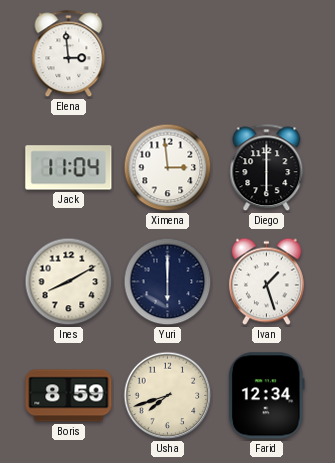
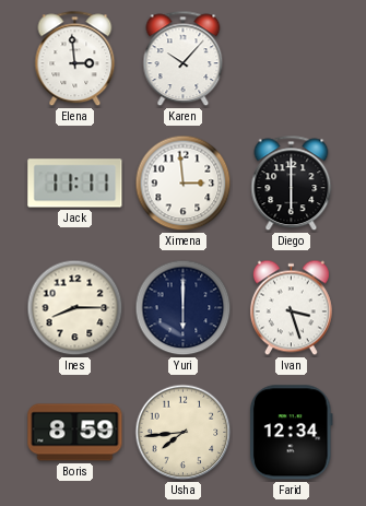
Karen: none -> 10:07 (184, 59)
Jack: 11:04 -> 11:11 (75, 184)
Ines: 8:10 -> 8:15 (75, 308)
Ivan: 1:27 -> 3:27 (291, 308)
Usha: 7:42 -> 7:44 (184, 433)
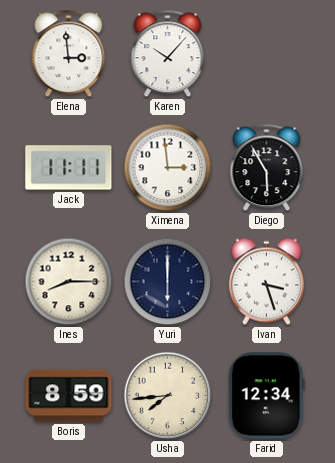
Diego: 6:00 -> 5:55 (267, 168)
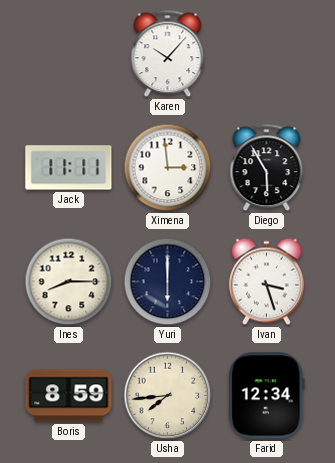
Elena: 2:59 -> none (69, 54)
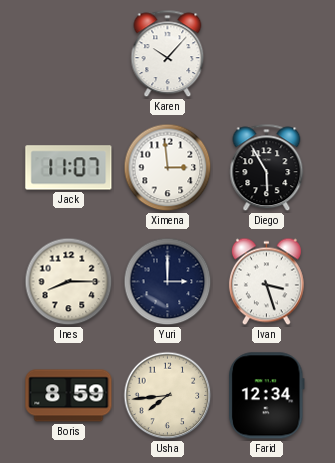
Jack: 11:11 -> 11:07 (69, 168)
Yuri: 6:00 -> 3:00 (168, 282)
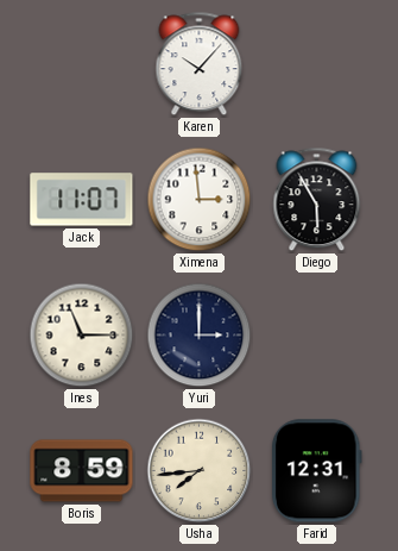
Ines: 8:15 -> 11:15 (82, 336)
Ivan: 3:27 -> none (266, 282)
Farid: 12:34 -> 12:31 (316, 471)
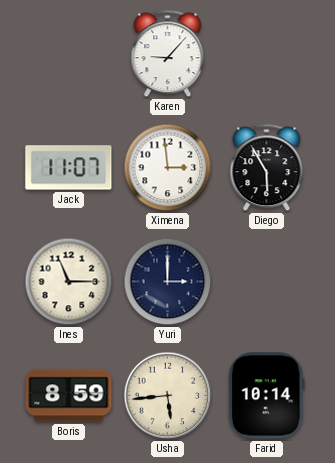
Karen: 10:07 -> 9:07 (168, 54)
Usha: 7:44 -> 5:44 (168, 396)
Farid: 12:31 -> 10:14 (266, 396)
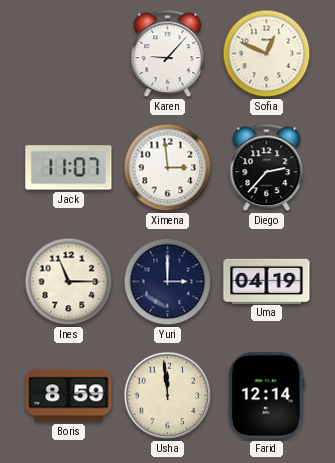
Sofia: none -> 12:49 (267, 54)
Diego: 5:55 -> 2:37 (267, 168)
Uma: none -> 04:19 (267, 281)
Usha: 5:44 -> 11:59 (168, 396)
Farid: 10:14 -> 12:14 (266, 396)
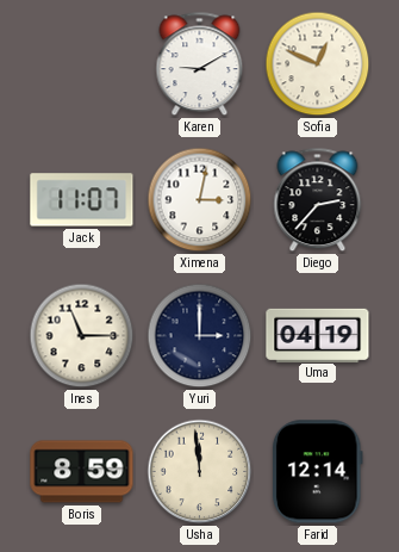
Karen: 9:07 -> 9:10 (200, 64)
Ximena: 2:59 -> 3:02 (200, 200)
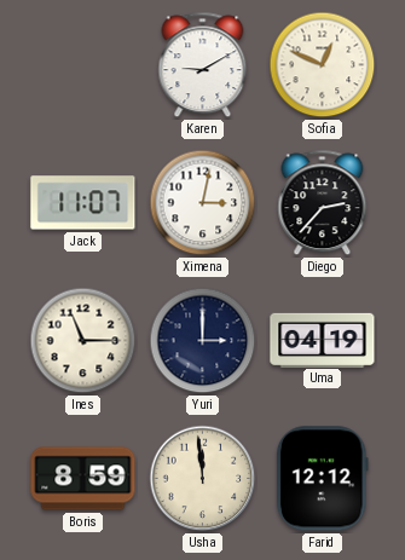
Farid: 12:14 -> 12:12 (322, 479)
